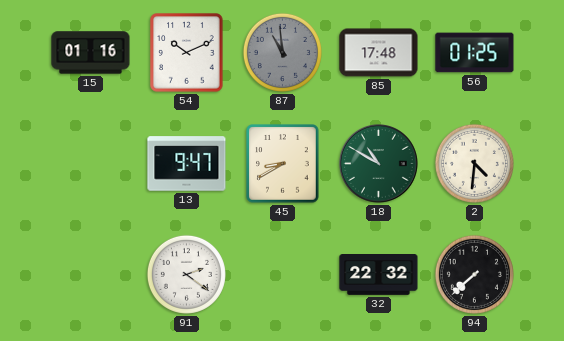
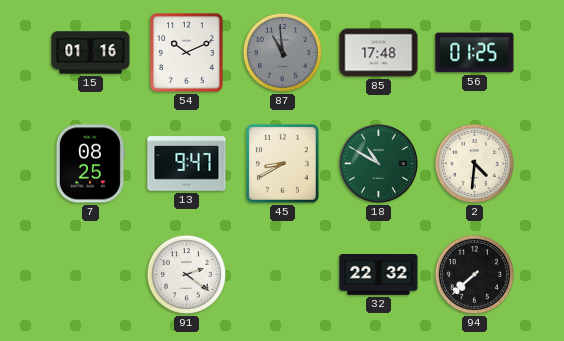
7: none -> 08:25 (90, 164)
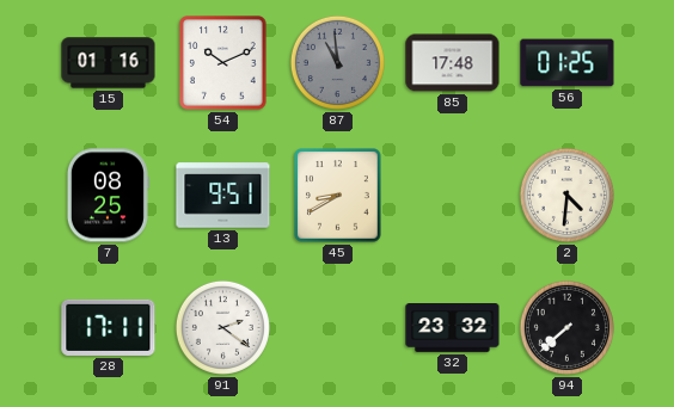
13: 9:47 -> 9:51 (223, 196)
18: 10:50 -> none (379, 164)
28: none -> 17:11 (109, 327)
32: 22:32 -> 23:32 (453, 328)
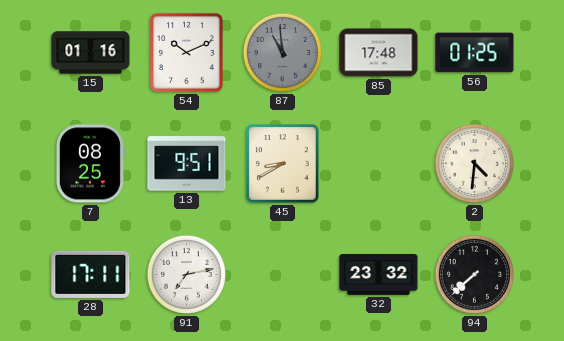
91: 2:21 -> 7:13 (186, 274)
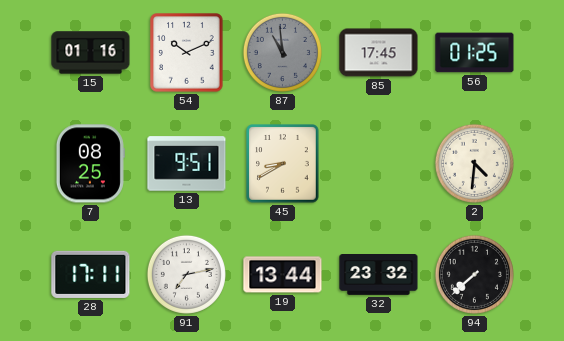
85: 17:48 -> 17:45 (379, 53)
19: none -> 13:44 (283, 275)
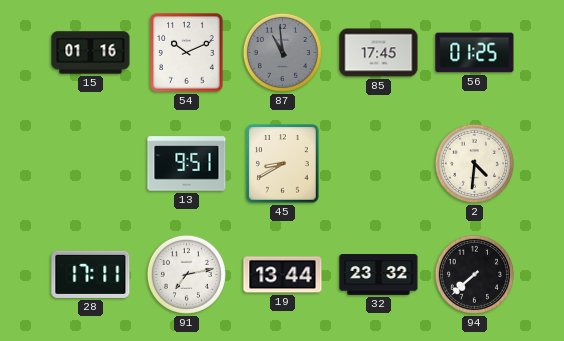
7: 08:25 -> none (90, 164)
